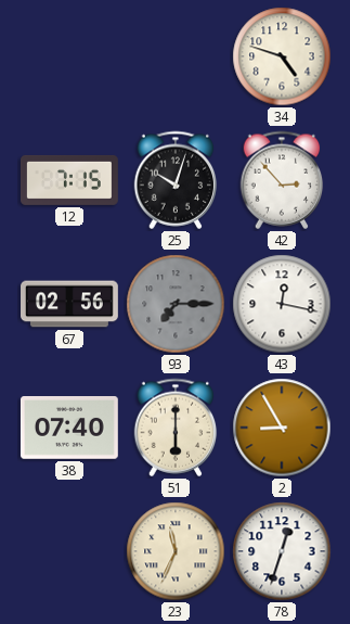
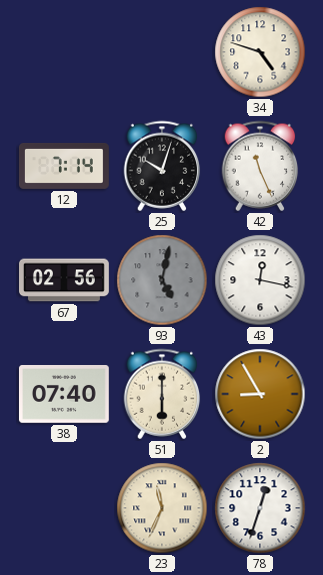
12: 7:15 -> 7:14 (64, 166)
42: 2:53 -> 11:26 (260, 166)
93: 7:15 -> 5:02 (162, 280)
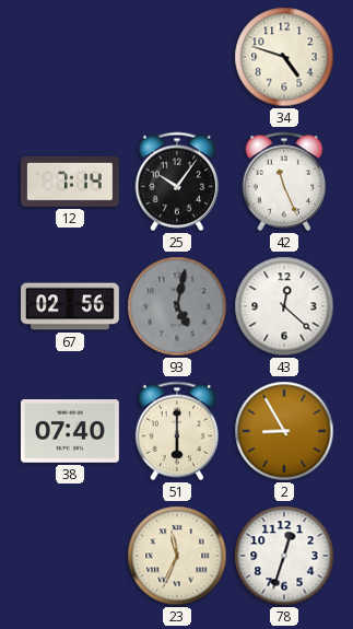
25: 10:03 -> 10:06 (177, 182)
43: 12:17 -> 12:22 (284, 306)
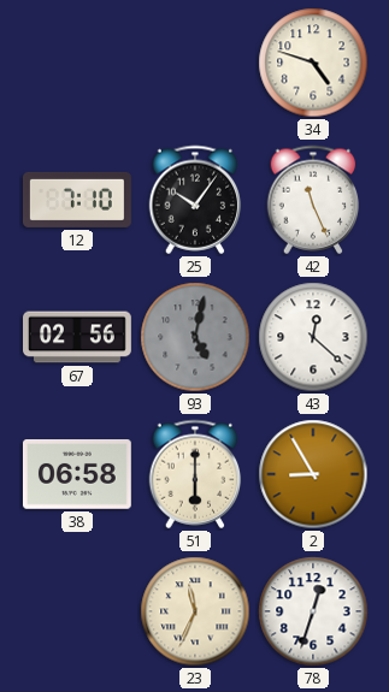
12: 7:14 -> 7:10 (77, 200)
38: 07:40 -> 06:58 (77, 475)
